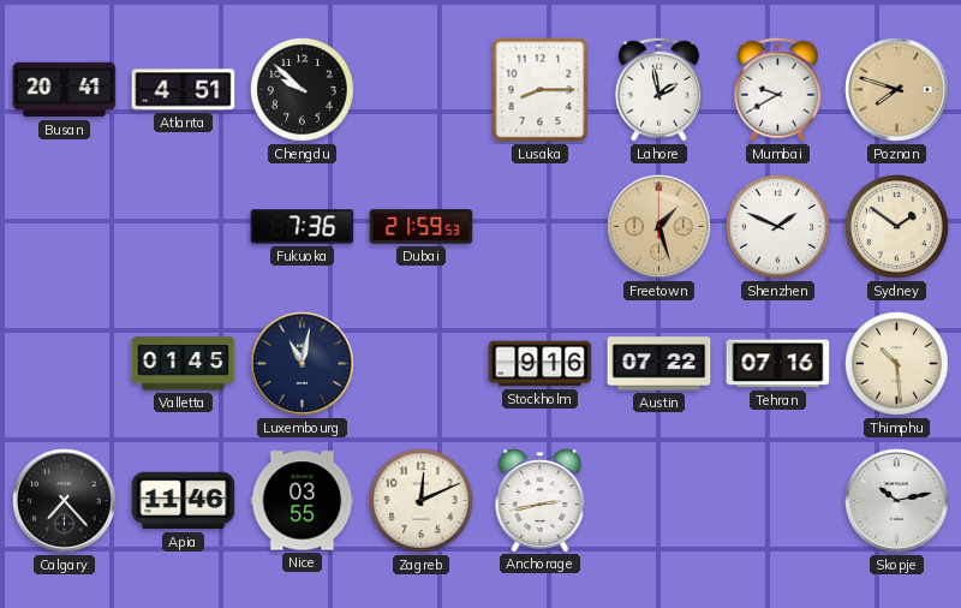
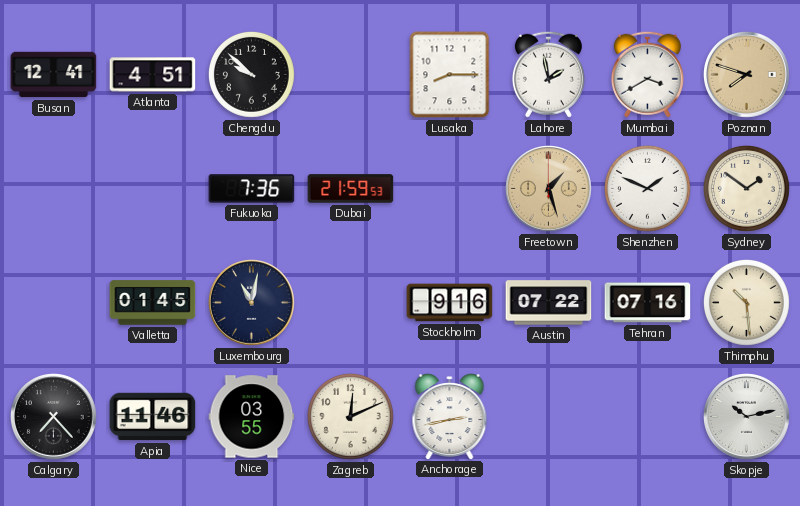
Busan: 20:41 -> 12:41 (54, 75)
Mumbai: 9:40 -> 3:40 (647, 74)
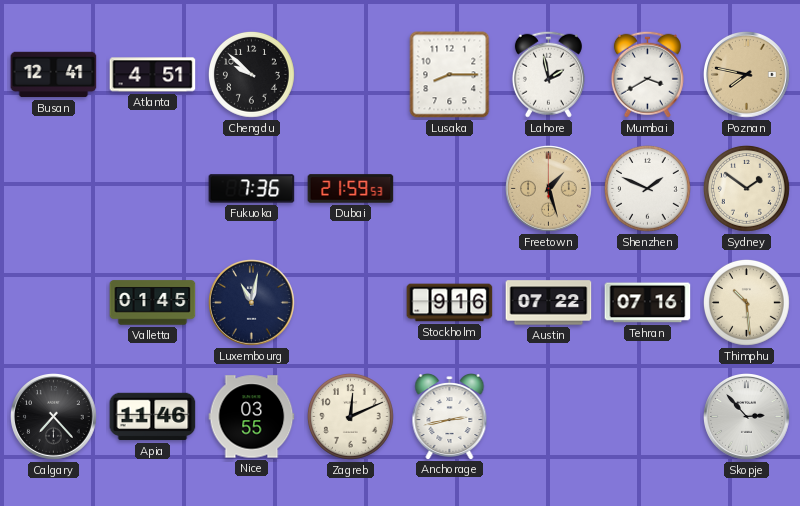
Poznan: 7:48 -> 7:47 (747, 75)
Skopje: 10:13 -> 2:53 (747, 417)
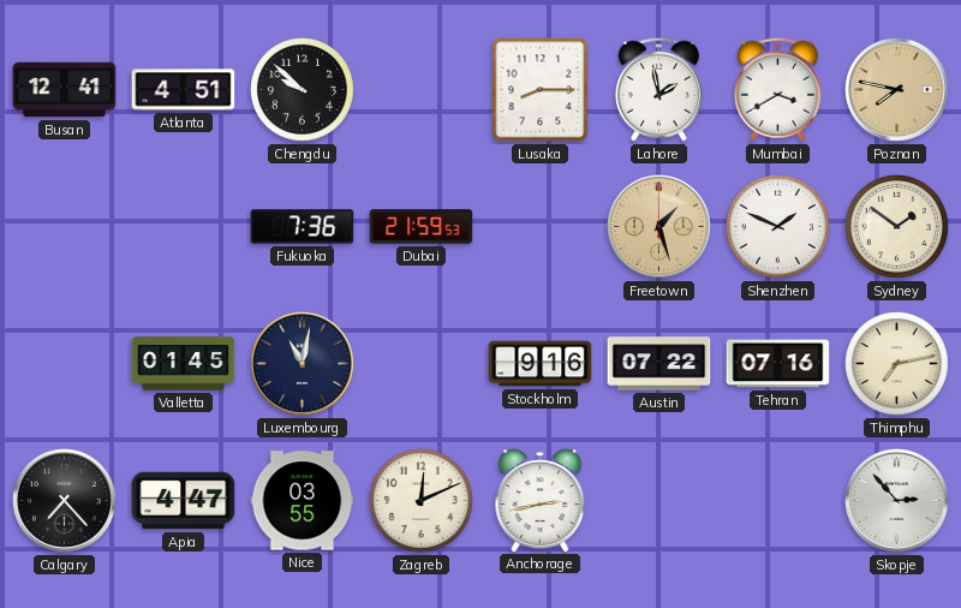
Thimphu: 10:29 -> 7:13 (896, 363)
Apia: 11:46 -> 4:47 (184, 501)
